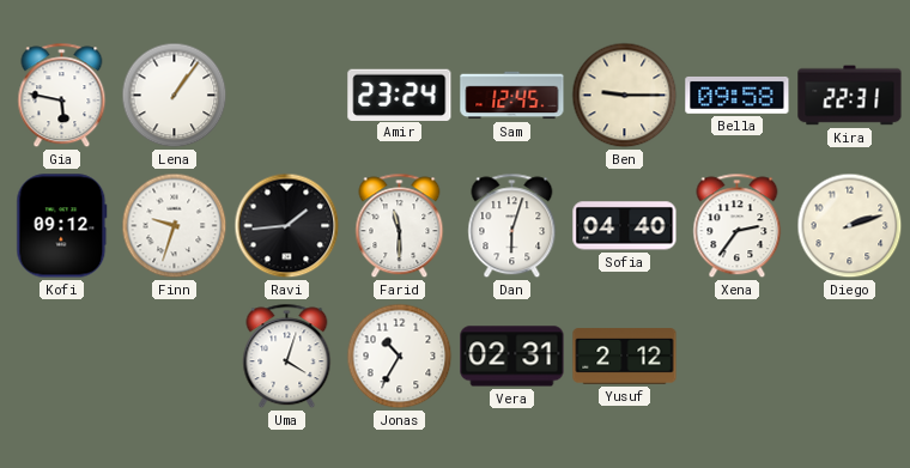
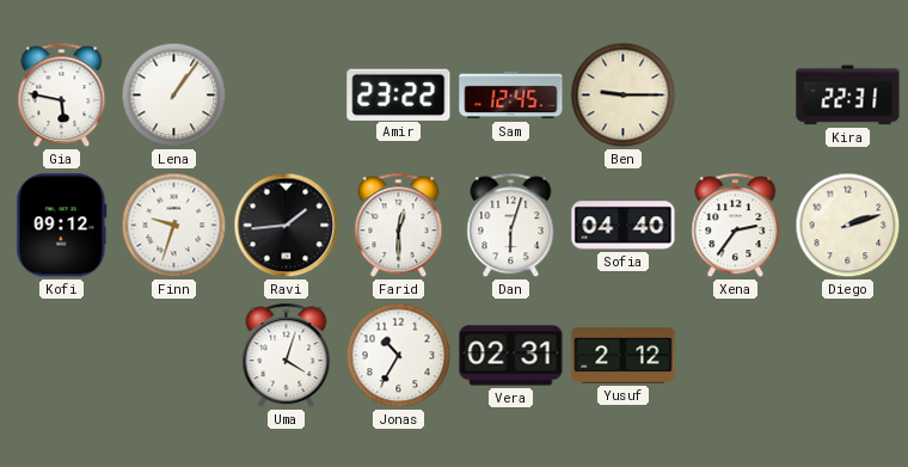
Amir: 23:24 -> 23:22 (399, 94)
Bella: 09:58 -> none (738, 95)
Farid: 11:30 -> 12:30 (399, 226)
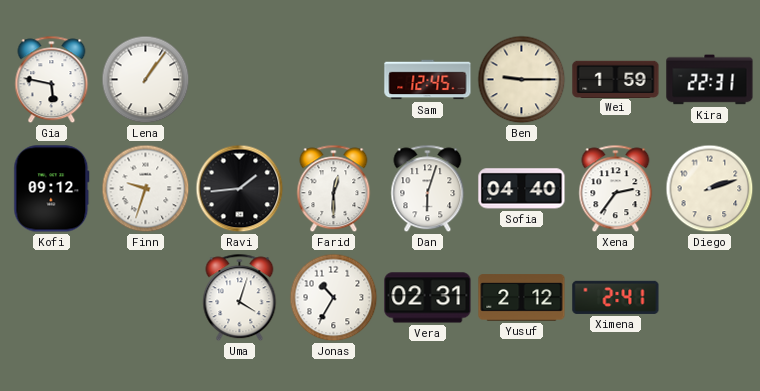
Amir: 23:22 -> none (399, 94)
Wei: none -> 1:59 (616, 79)
Ximena: none -> 2:41 (616, 297)
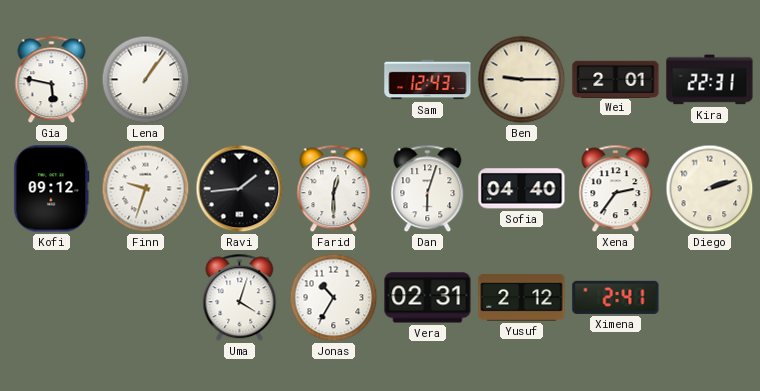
Sam: 12:45 -> 12:43 (428, 80)
Wei: 1:59 -> 2:01 (616, 79)
